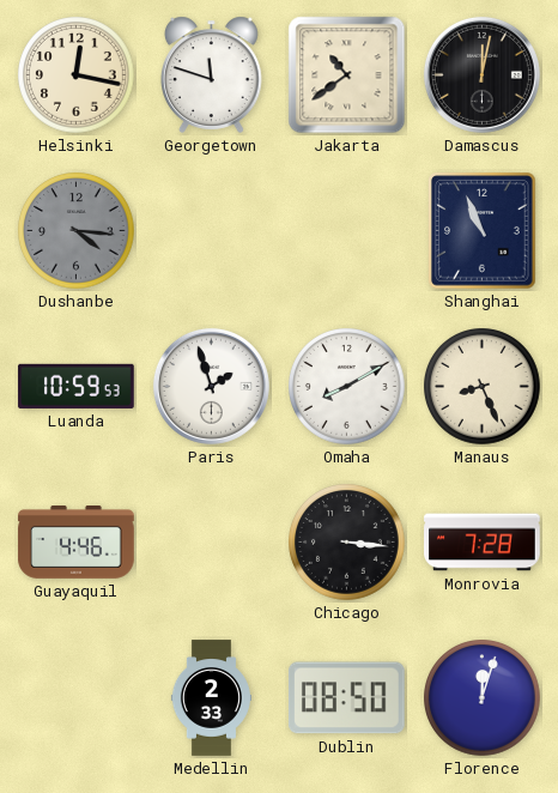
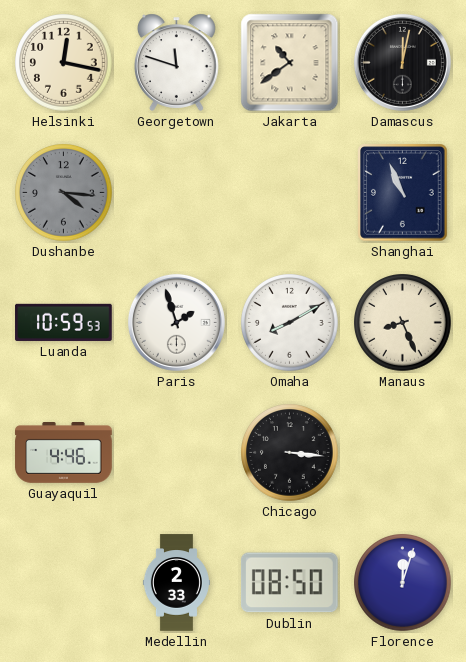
Monrovia: 7:28 -> none (483, 543)
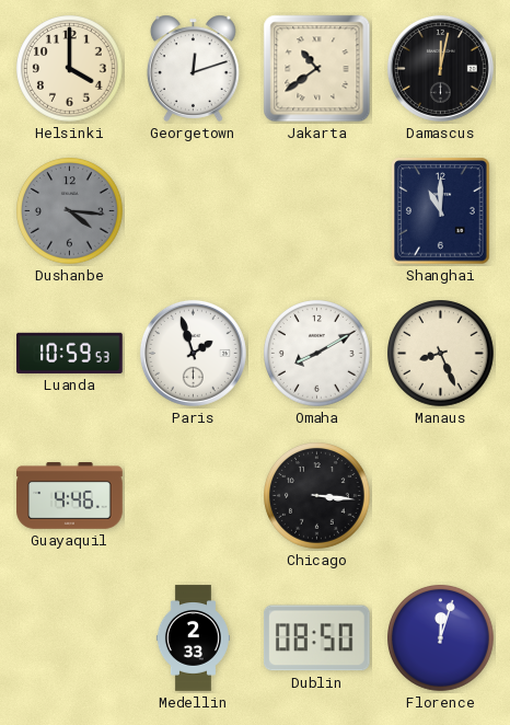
Helsinki: 12:17 -> 4:00 (70, 69)
Georgetown: 11:48 -> 12:12 (194, 68)
Shanghai: 10:56 -> 11:00 (441, 211)
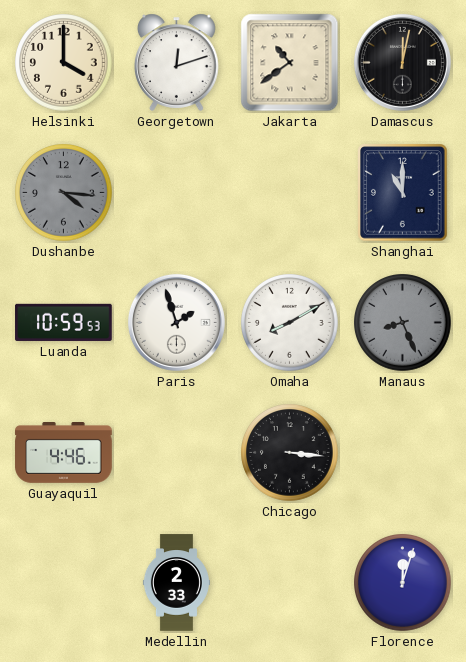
Manaus dial: cream -> grey (403, 323)
Dublin: 08:50 -> none (316, 638)
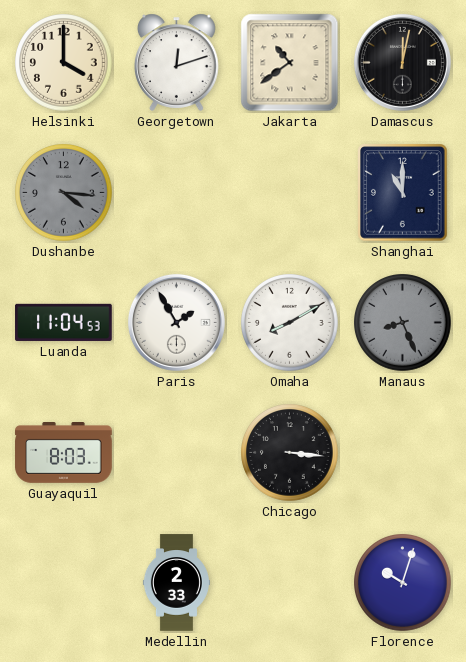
Luanda: 10:59 -> 11:04 (64, 322)
Paris: 1:57 -> 1:55 (176, 322)
Guayaquil: 4:46 -> 8:03 (64, 453)
Florence: 12:03 -> 10:03 (403, 583)
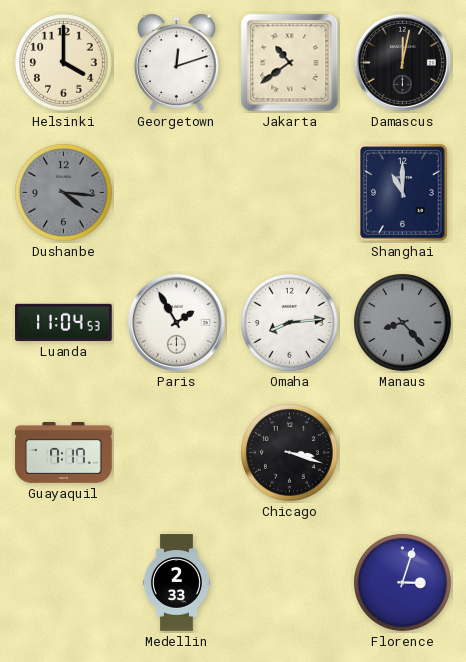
Omaha: 8:10 -> 8:14 (290, 323)
Manaus: 8:26 -> 8:23 (403, 323)
Guayaquil: 8:03 -> 7:17 (64, 453)
Chicago: 3:16 -> 3:18 (290, 453)
Florence: 10:03 -> 3:03 (403, 583)
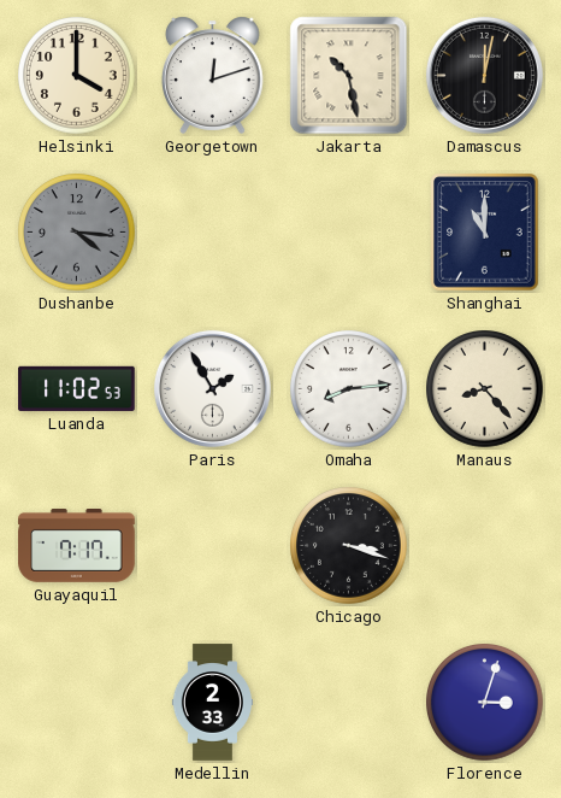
Jakarta: 10:39 -> 10:28 (349, 76)
Luanda: 11:04 -> 11:02 (77, 388)
Manaus dial: grey -> cream (485, 389)
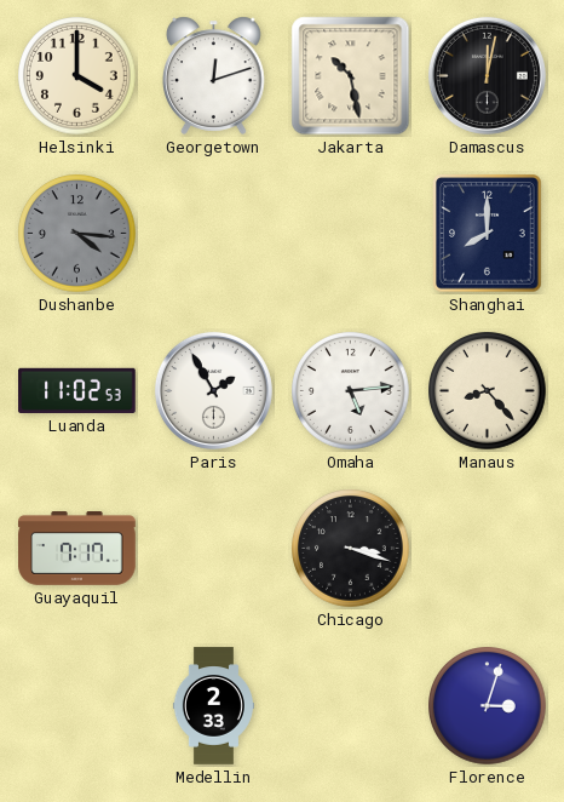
Shanghai: 11:00 -> 8:00 (488, 234)
Omaha: 8:14 -> 5:14 (351, 391)
